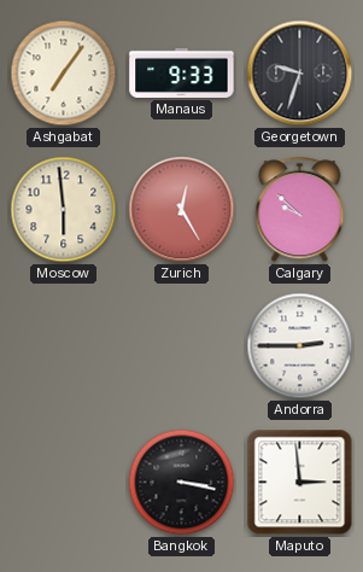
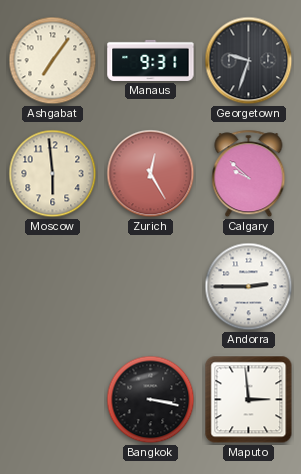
Manaus: 9:33 -> 9:31 (151, 60)
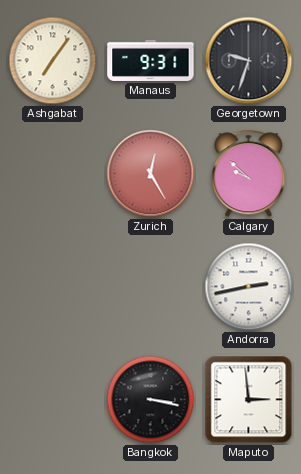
Moscow: 5:59 -> none (53, 174)
Andorra: 2:45 -> 2:43 (249, 287)
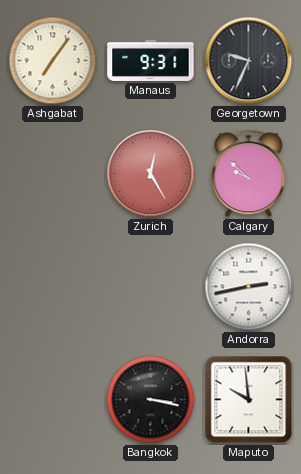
Georgetown: 9:33 -> 9:34 (249, 61)
Maputo: 2:59 -> 9:59 (249, 400)
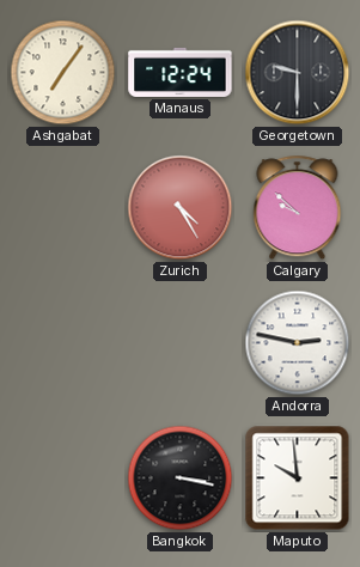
Manaus: 9:31 -> 12:24 (181, 72)
Georgetown: 9:34 -> 9:30 (298, 73)
Zurich: 12:25 -> 4:25 (181, 208)
Andorra: 2:43 -> 2:47 (298, 343)
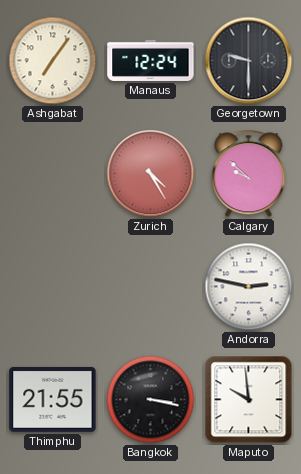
Thimphu: none -> 21:55 (53, 399)
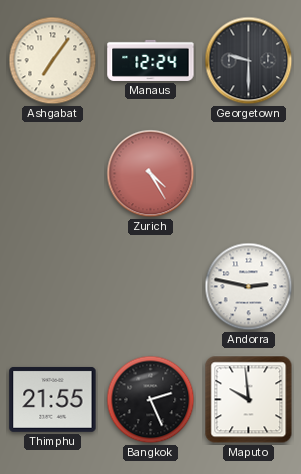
Calgary: 9:52 -> none (249, 174)
Bangkok: 3:17 -> 2:26 (151, 400)
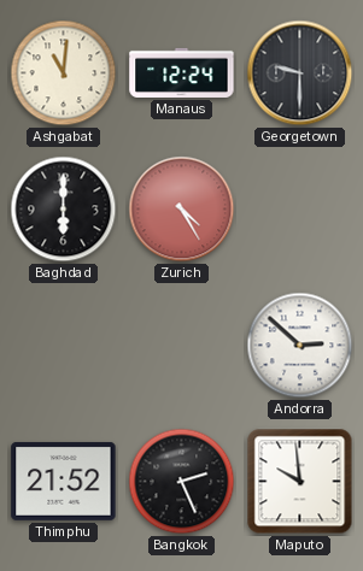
Ashgabat: 7:06 -> 11:01 (64, 73)
Baghdad: none -> 6:00 (64, 210)
Andorra: 2:47 -> 2:52 (300, 346)
Thimphu: 21:55 -> 21:52 (64, 481)
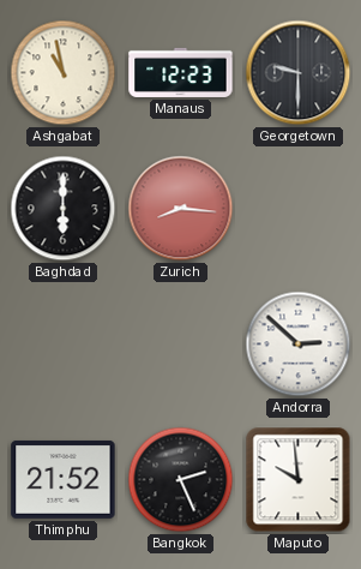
Ashgabat: 11:01 -> 10:58 (64, 73)
Manaus: 12:24 -> 12:23 (181, 72)
Zurich: 4:25 -> 8:16 (181, 209)
